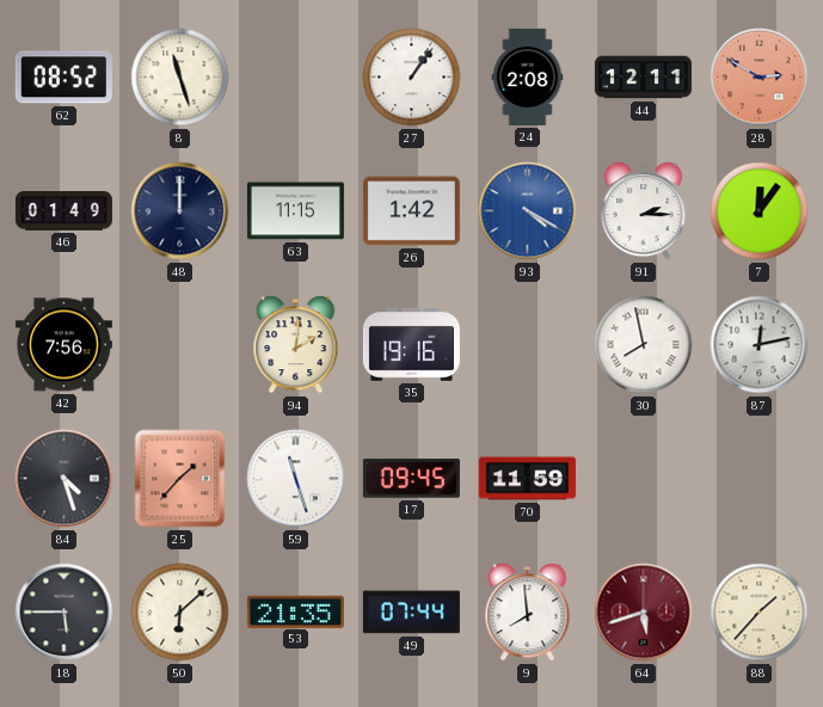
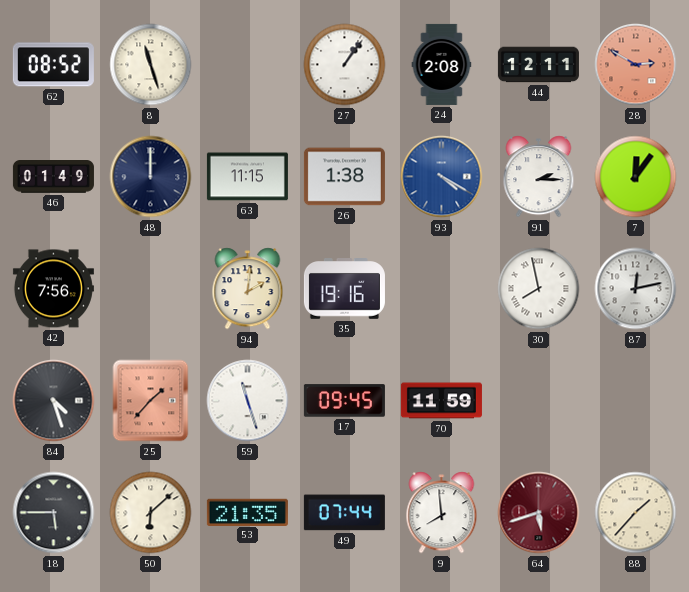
26: 1:42 -> 1:38 (344, 177)
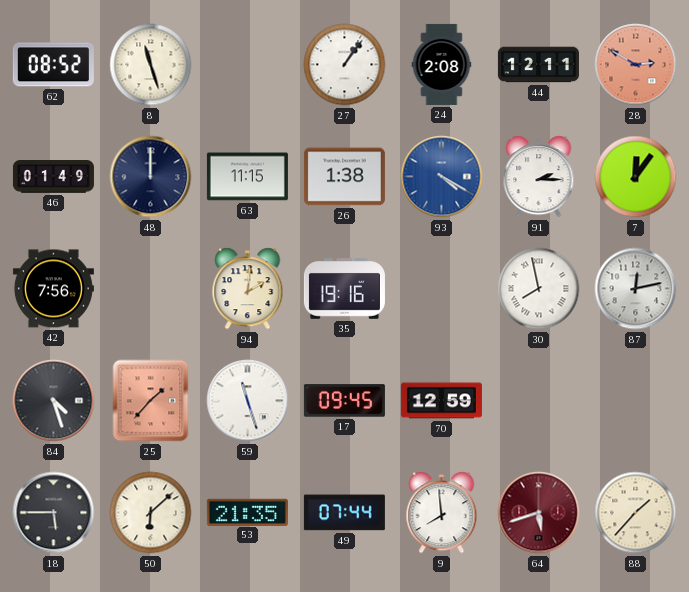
70: 11:59 -> 12:59 (441, 401)
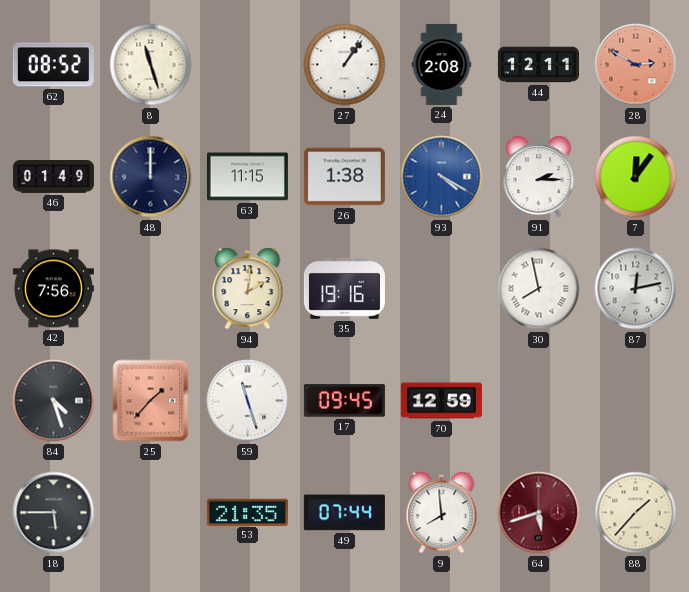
50: 6:08 -> none (151, 513)
